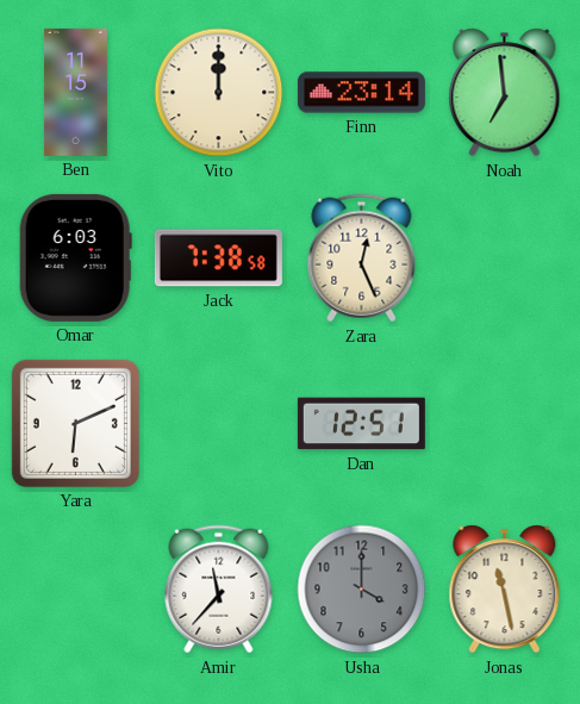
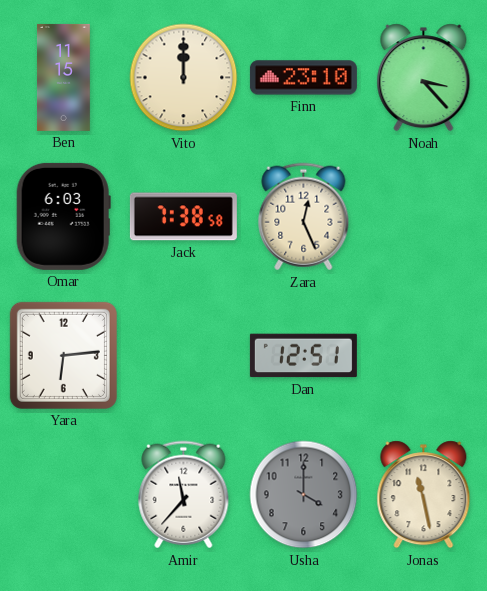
Finn: 23:14 -> 23:10 (303, 78)
Noah: 6:59 -> 3:23 (424, 78)
Yara: 6:11 -> 6:14 (63, 355)
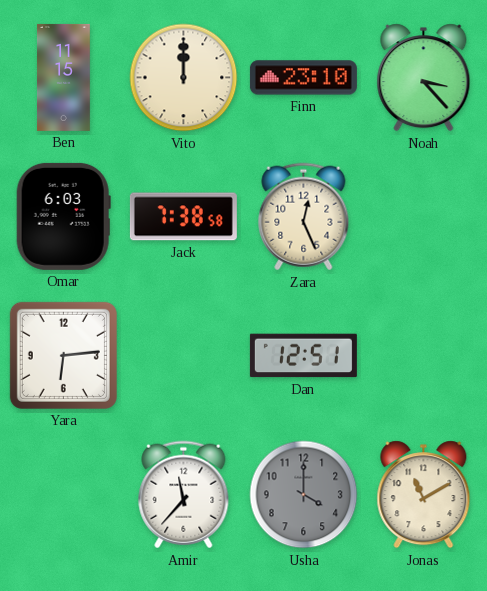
Jonas: 11:28 -> 11:10 (424, 495)
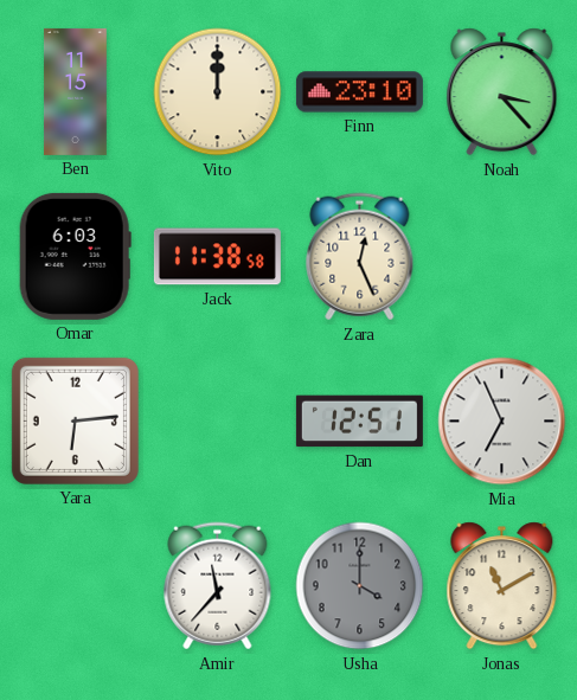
Jack: 7:38 -> 11:38 (217, 257)
Mia: none -> 6:56 (502, 422)
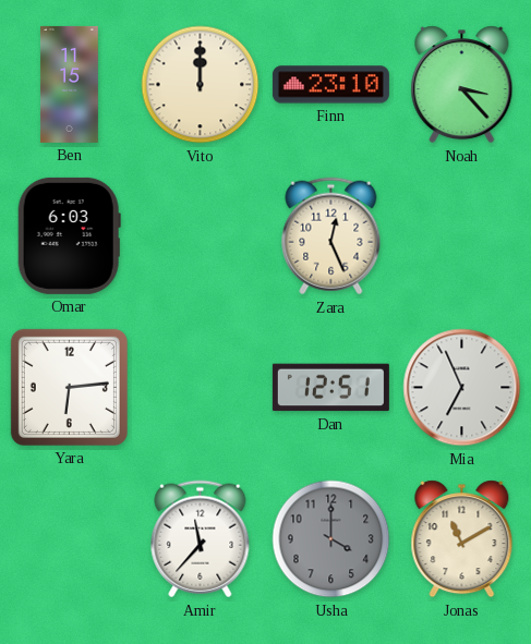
Jack: 11:38 -> none (217, 257)
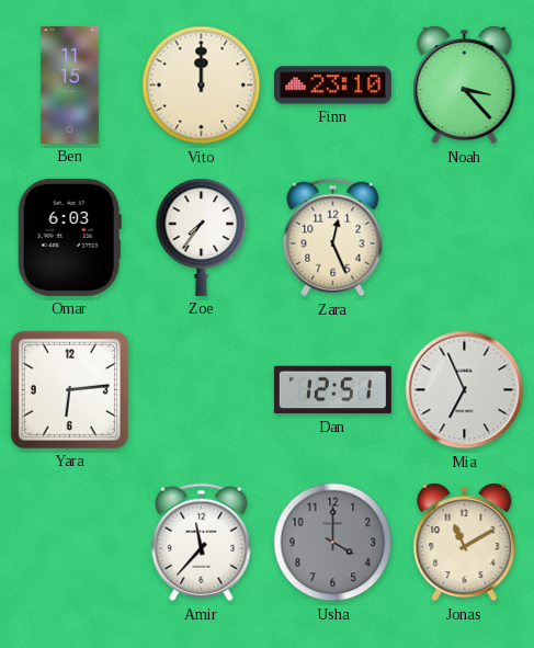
Zoe: none -> 7:36 (202, 237)
